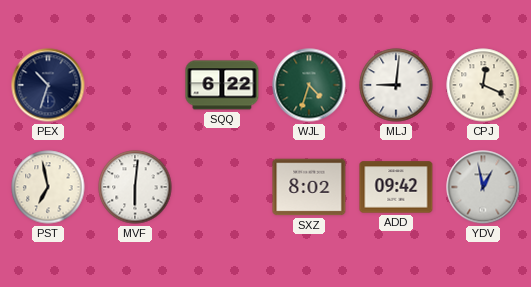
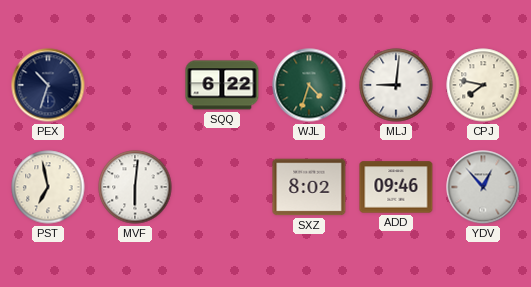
CPJ: 12:19 -> 7:47 (483, 85)
ADD: 09:42 -> 09:46 (396, 187)
YDV: 12:58 -> 12:53 (483, 187)
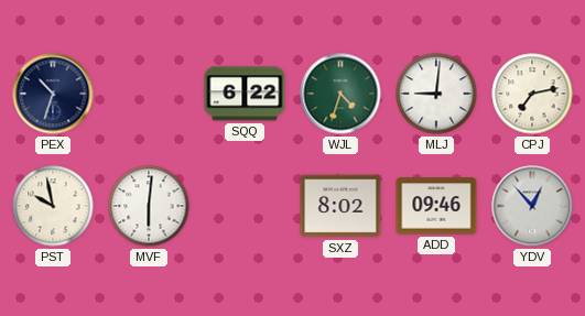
CPJ: 7:47 -> 7:13 (532, 94)
PST: 6:58 -> 9:58 (53, 206)
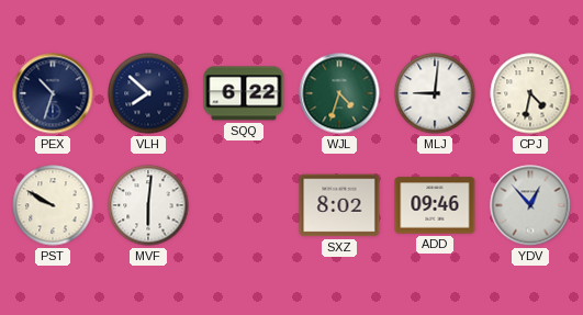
VLH: none -> 7:52 (148, 93)
CPJ: 7:13 -> 4:32 (530, 93)
PST: 9:58 -> 9:50 (53, 205)
